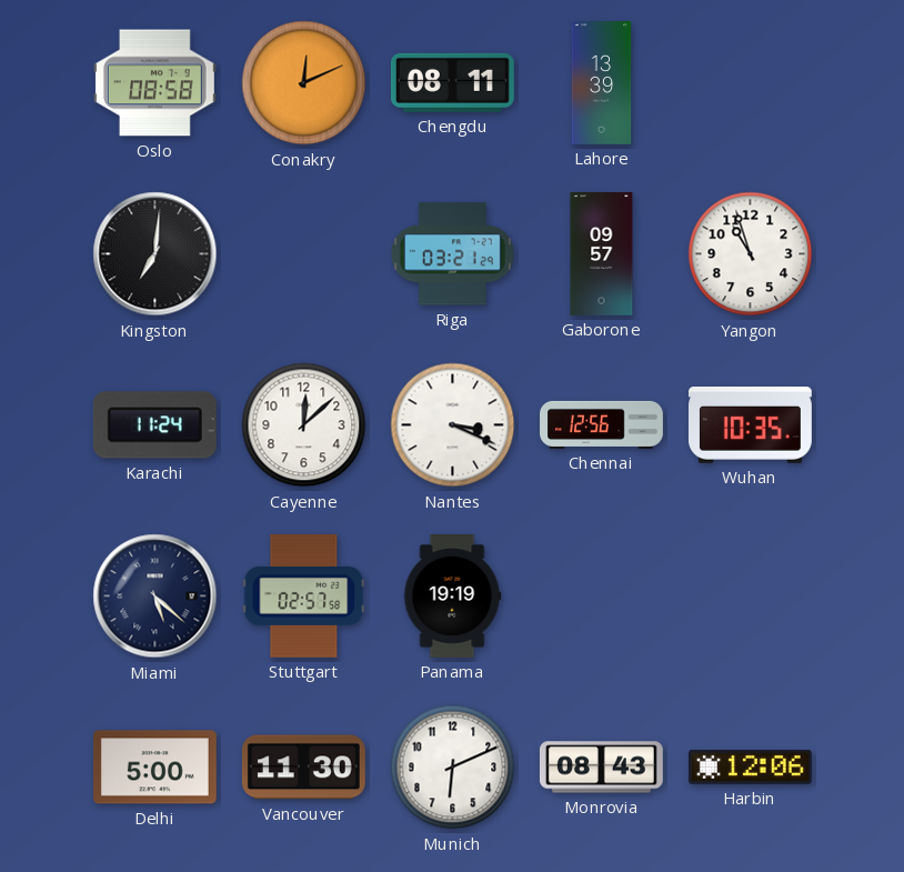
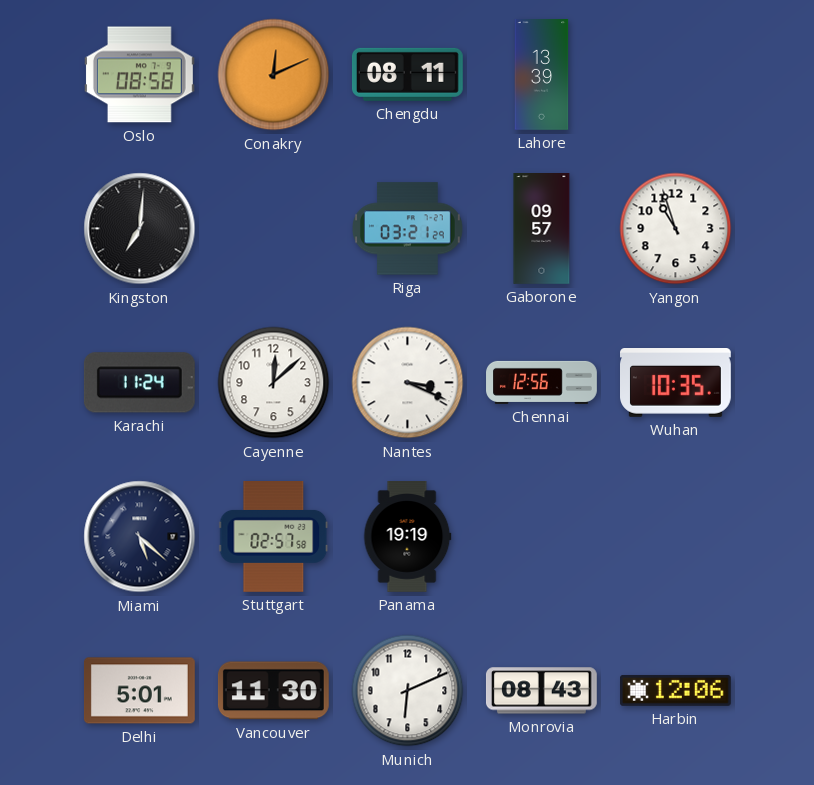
Delhi: 5:00 -> 5:01 (139, 691)
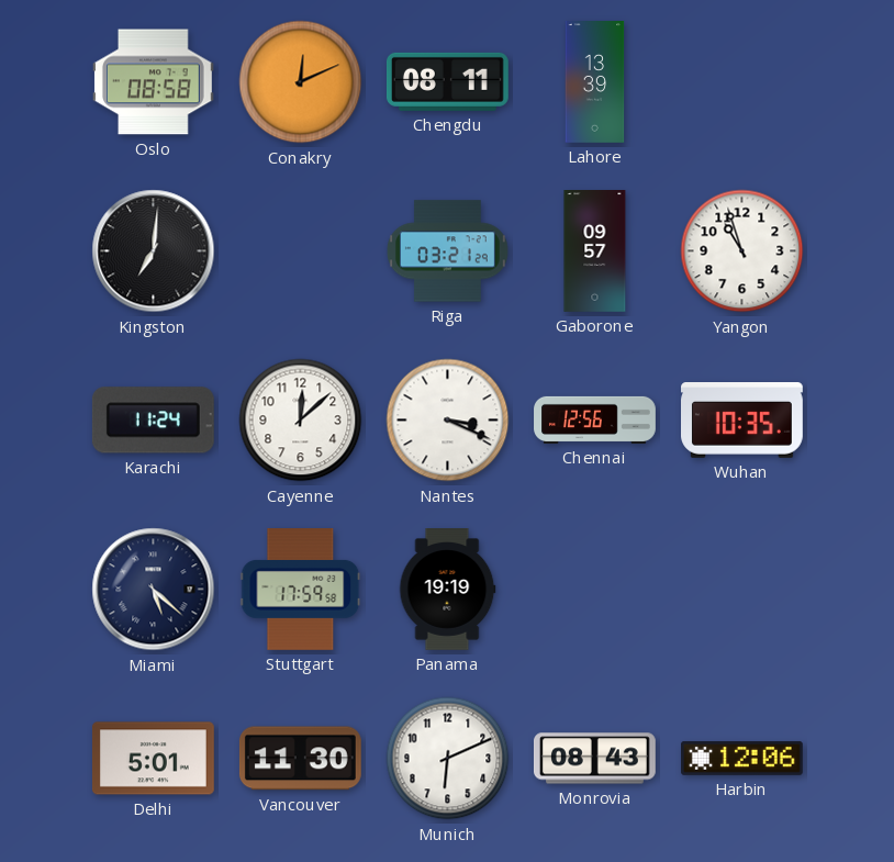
Stuttgart: 02:57 -> 17:59 (301, 590)
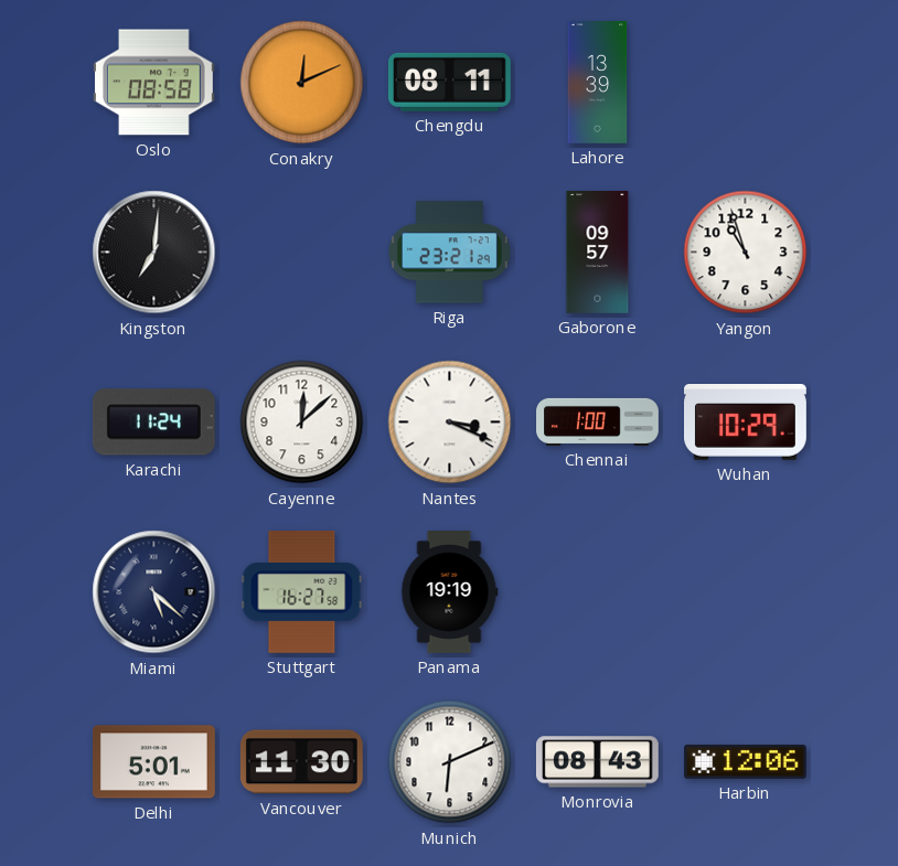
Riga: 03:21 -> 23:21 (449, 253)
Chennai: 12:56 -> 1:00 (598, 421)
Wuhan: 10:35 -> 10:29 (746, 423)
Stuttgart: 17:59 -> 16:27 (302, 592)
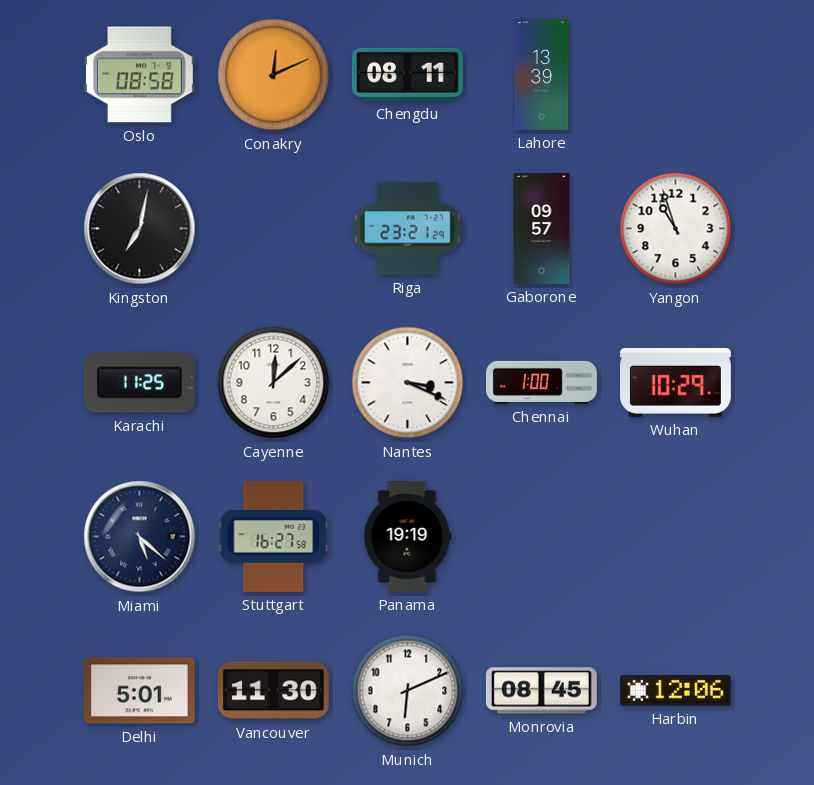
Kingston: 7:01 -> 7:02 (140, 229)
Karachi: 11:24 -> 11:25 (139, 383)
Monrovia: 08:43 -> 08:45 (541, 691)
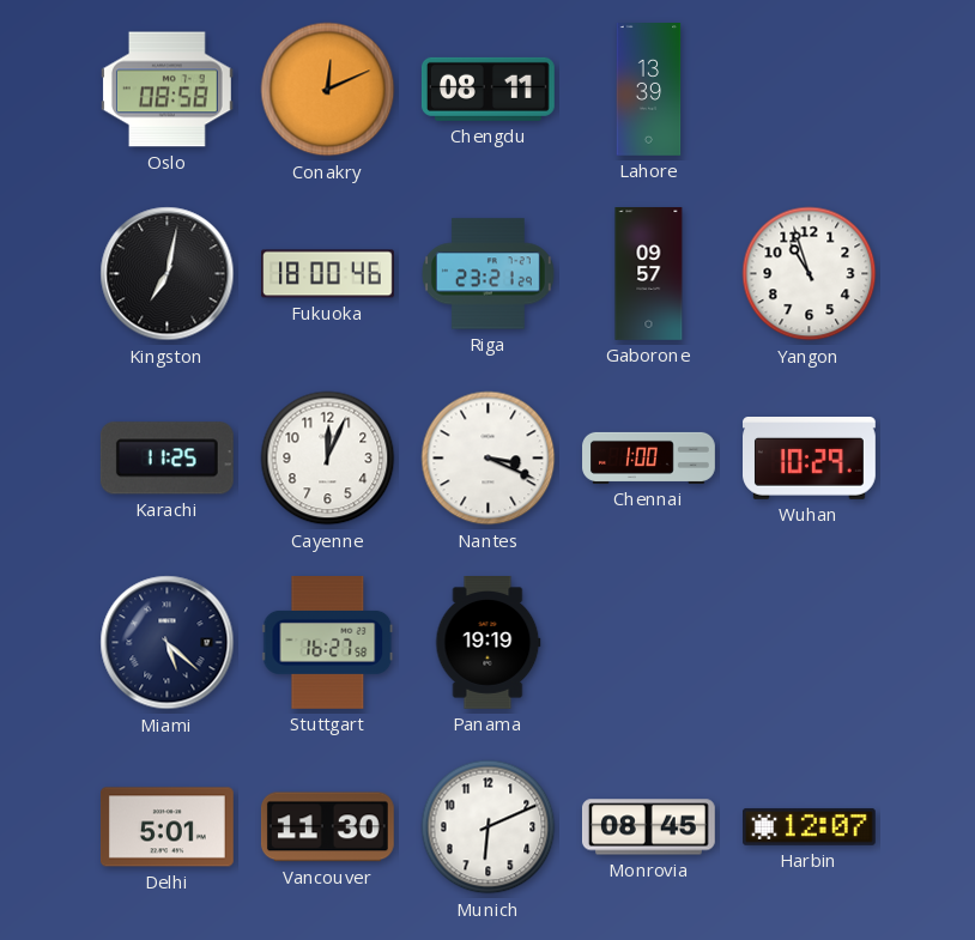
Fukuoka: none -> 18:00 (328, 274)
Cayenne: 12:08 -> 12:04 (328, 459)
Harbin: 12:06 -> 12:07 (810, 827)
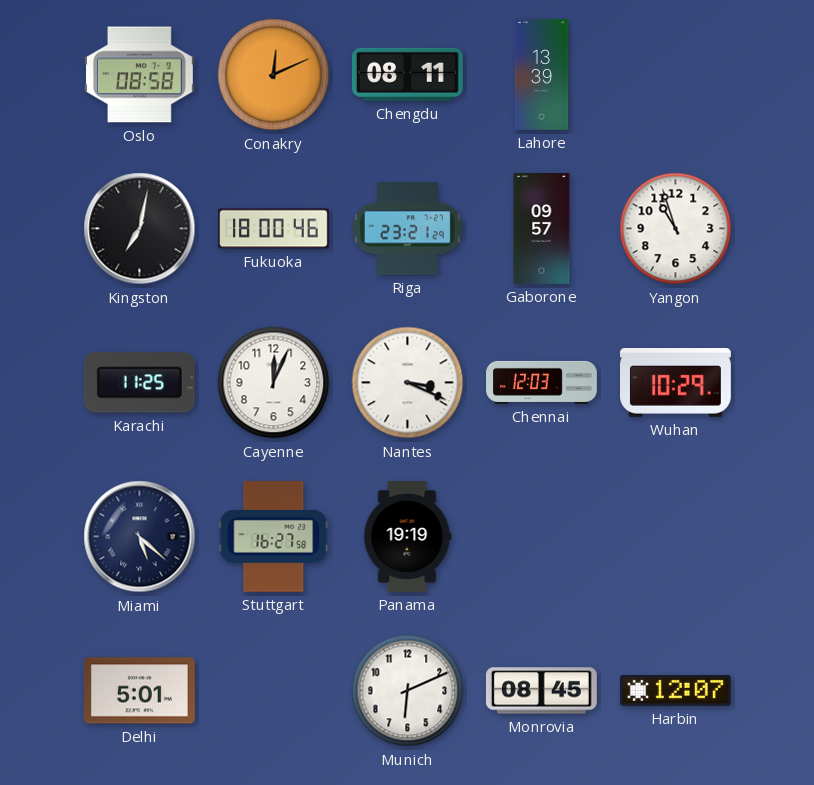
Chennai: 1:00 -> 12:03 (542, 382)
Vancouver: 11:30 -> none (327, 827)
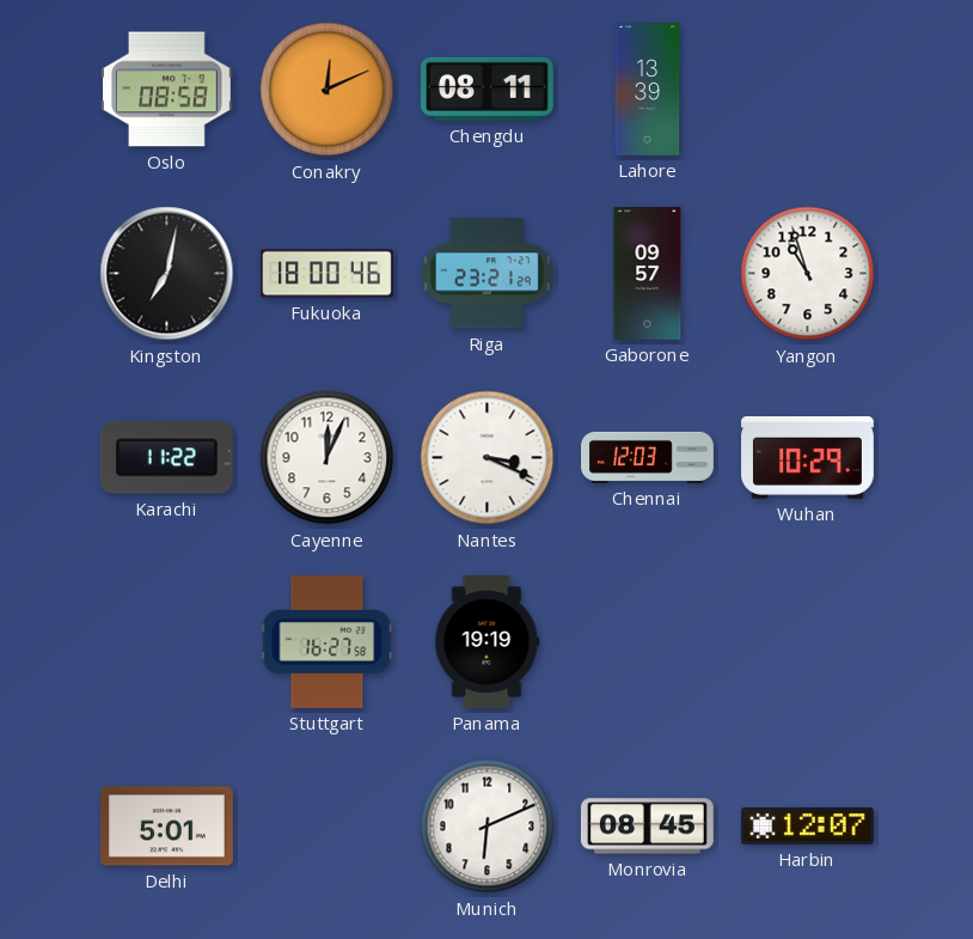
Karachi: 11:25 -> 11:22 (166, 458)
Miami: 5:22 -> none (140, 537)
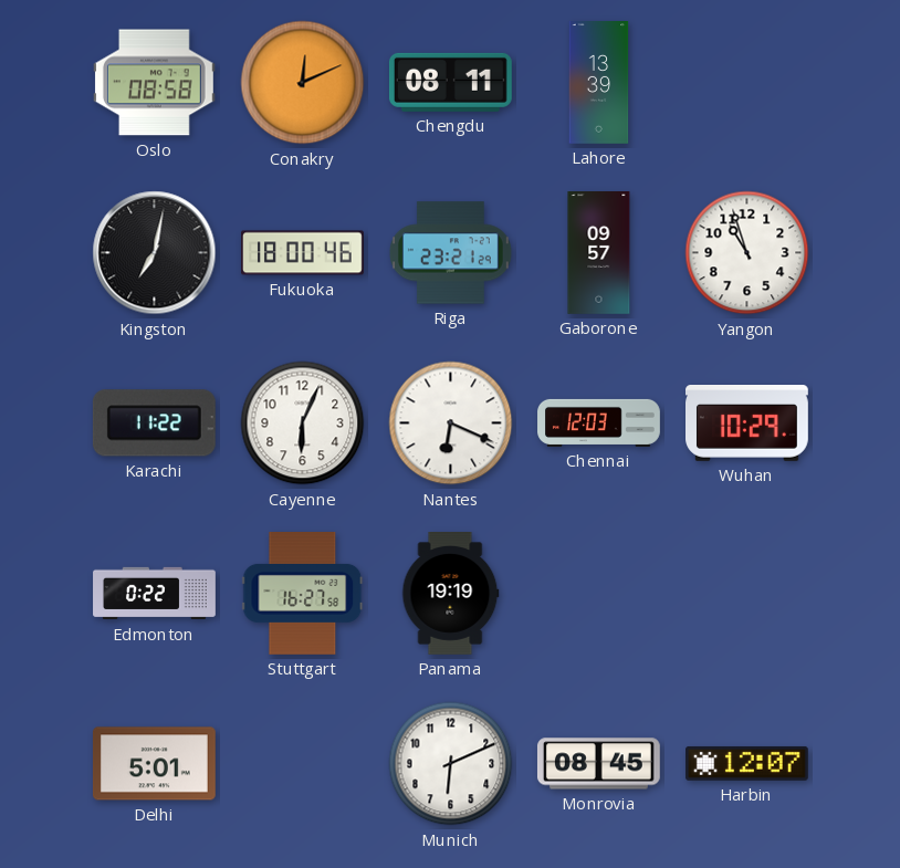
Cayenne: 12:04 -> 6:04 (303, 423)
Nantes: 3:19 -> 6:19 (451, 423)
Edmonton: none -> 0:22 (155, 594)
